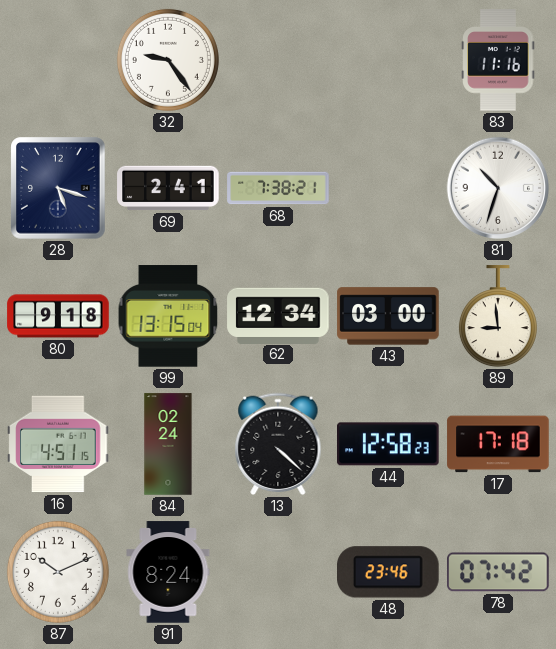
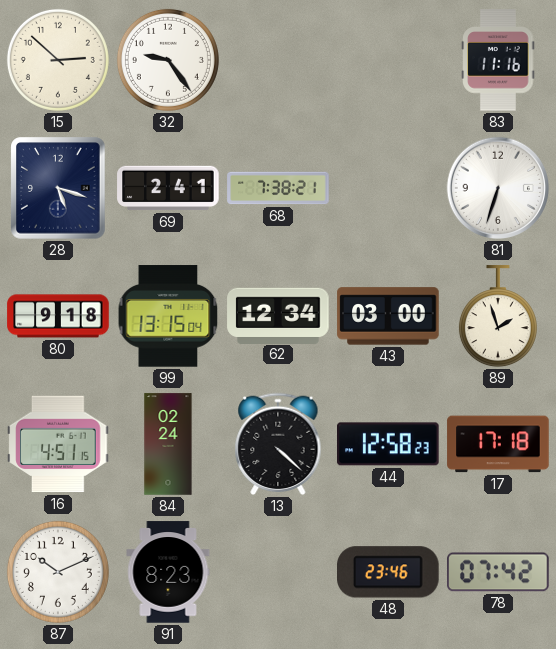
15: none -> 2:52 (58, 60)
81: 10:33 -> 6:33 (498, 188)
89: 8:59 -> 1:57 (498, 317)
91: 8:24 -> 8:23 (168, 572)
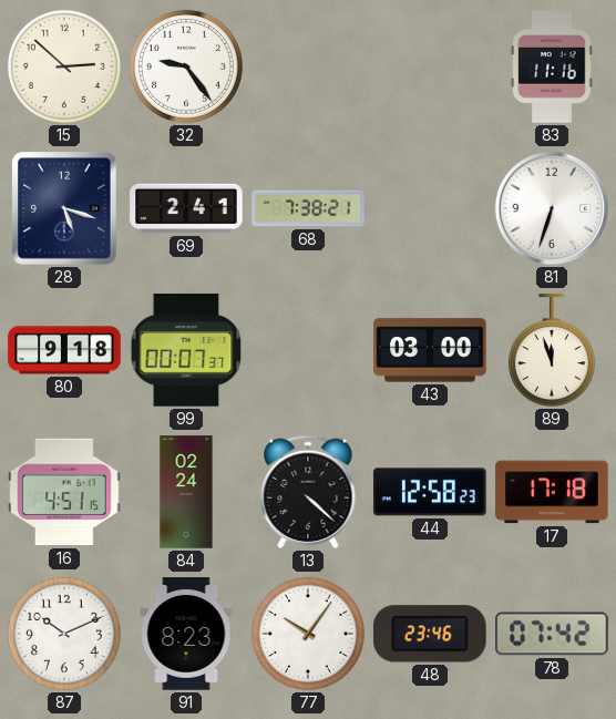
99: 13:15 -> 00:07 (186, 350)
62: 12:34 -> none (278, 315)
89: 1:57 -> 11:57 (552, 351)
77: none -> 10:06 (308, 634)
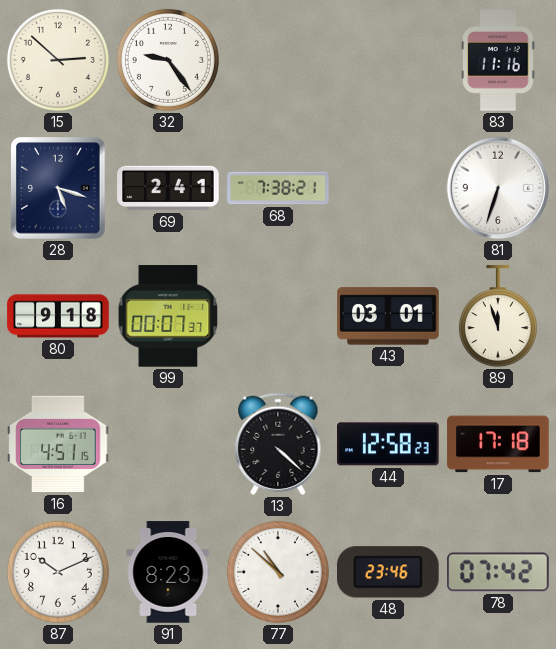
43: 03:00 -> 03:01 (388, 316)
84: 02:24 -> none (186, 492)
77: 10:06 -> 10:52 (278, 572)
